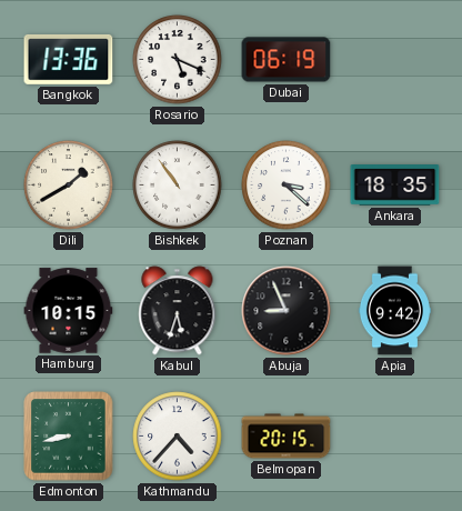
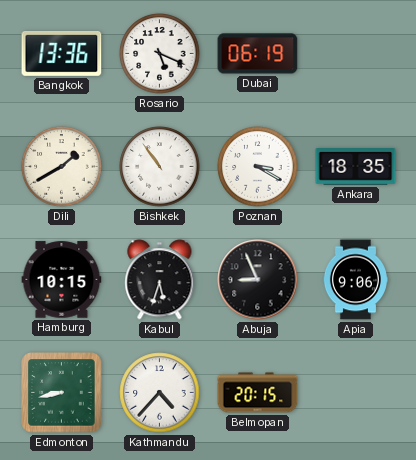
Poznan: 3:22 -> 3:20 (258, 167)
Apia: 9:42 -> 9:06 (355, 280)
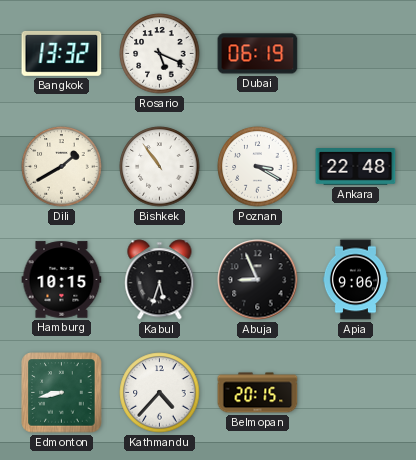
Bangkok: 13:36 -> 13:32 (62, 53)
Ankara: 18:35 -> 22:48 (356, 167)
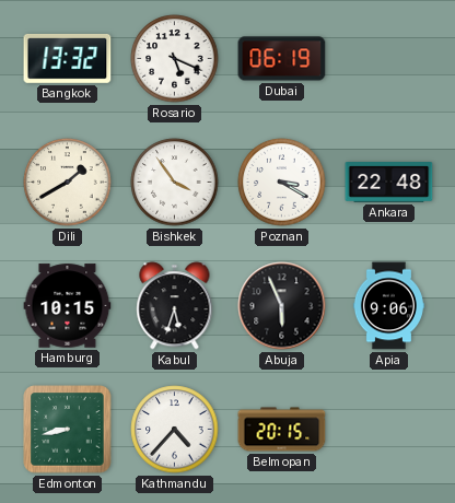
Bishkek: 10:54 -> 3:54 (175, 183)
Abuja: 8:56 -> 5:56 (282, 306)
